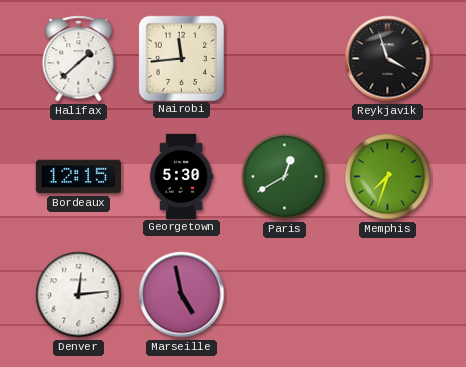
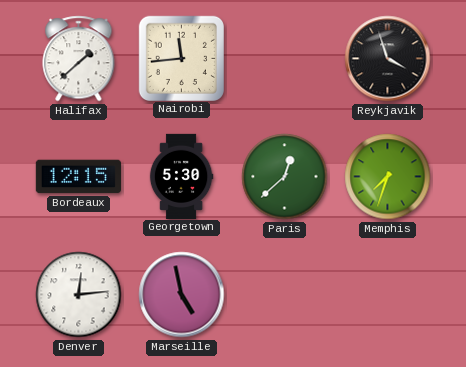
Paris: 12:40 -> 12:38 (285, 177)
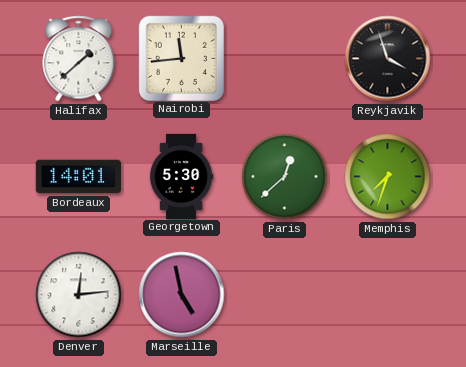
Bordeaux: 12:15 -> 14:01 (78, 177)
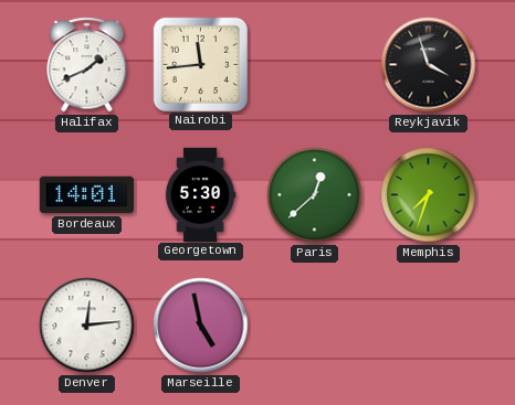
Halifax: 1:38 -> 1:41 (87, 65)
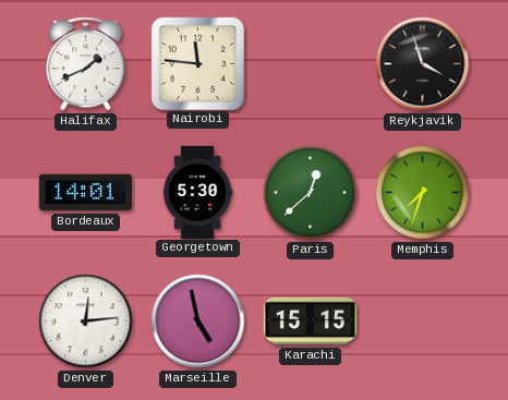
Nairobi: 11:44 -> 11:46 (197, 63)
Karachi: none -> 15:15 (310, 322)
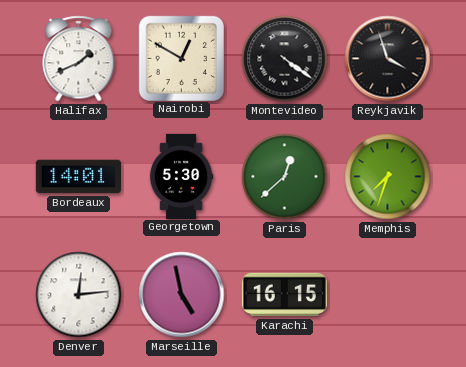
Nairobi: 11:46 -> 12:50 (181, 58)
Montevideo: none -> 4:21 (285, 59)
Karachi: 15:15 -> 16:15 (284, 295)
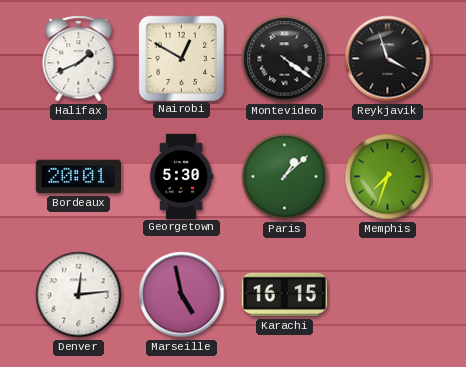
Bordeaux: 14:01 -> 20:01 (78, 177)
Paris: 12:38 -> 1:08 (285, 177)
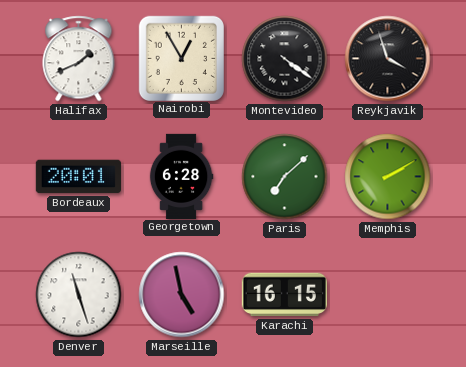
Nairobi: 12:50 -> 12:55 (181, 58)
Georgetown: 5:30 -> 6:28 (181, 176)
Paris: 1:08 -> 7:08 (285, 177)
Memphis: 7:33 -> 2:10 (388, 177)
Denver: 12:14 -> 11:27 (79, 295)
